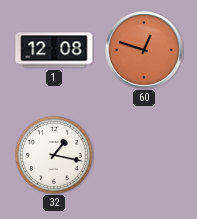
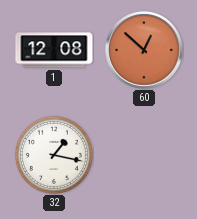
60: 12:48 -> 12:52 (144, 50)
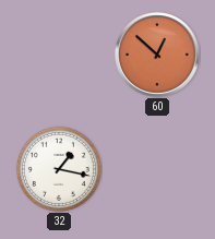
1: 12:08 -> none (54, 50)
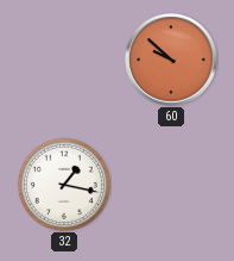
60: 12:52 -> 9:52 (171, 60)
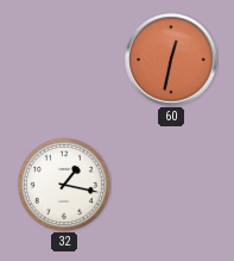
60: 9:52 -> 12:32 (171, 60)
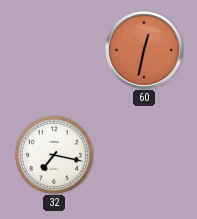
32: 1:17 -> 7:17 (54, 155)
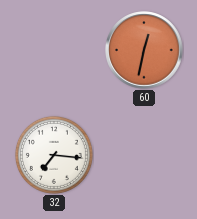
32: 7:17 -> 7:16 (54, 155)
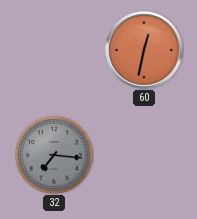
32 dial: white -> grey (54, 155)
